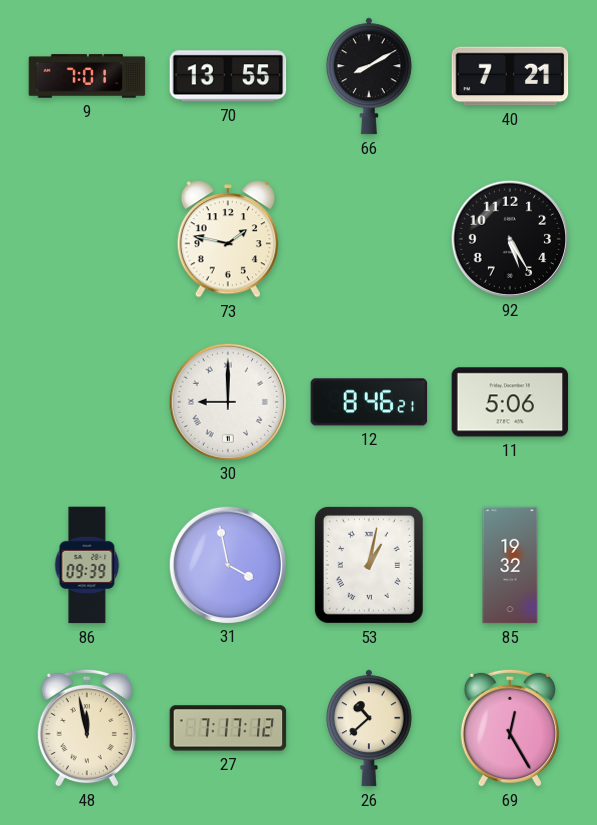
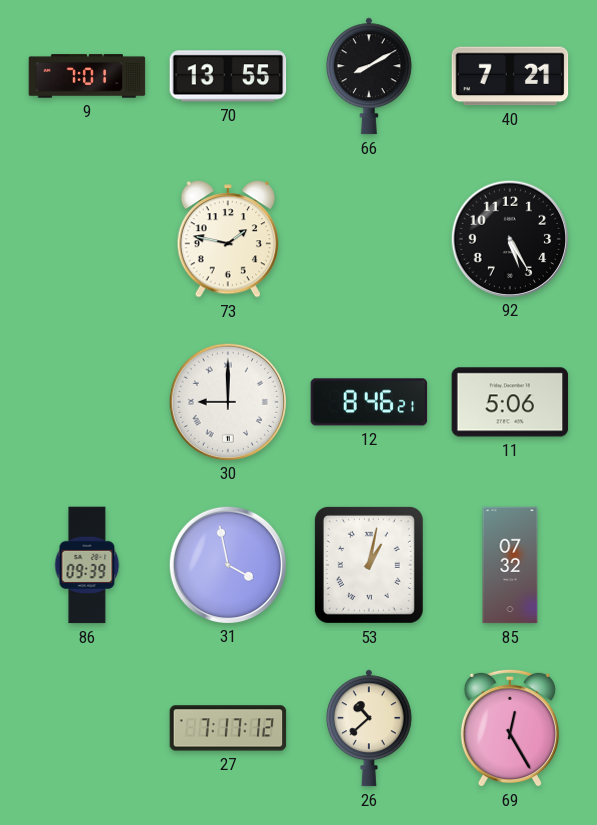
85: 19:32 -> 07:32 (510, 565)
48: 11:58 -> none (87, 728)
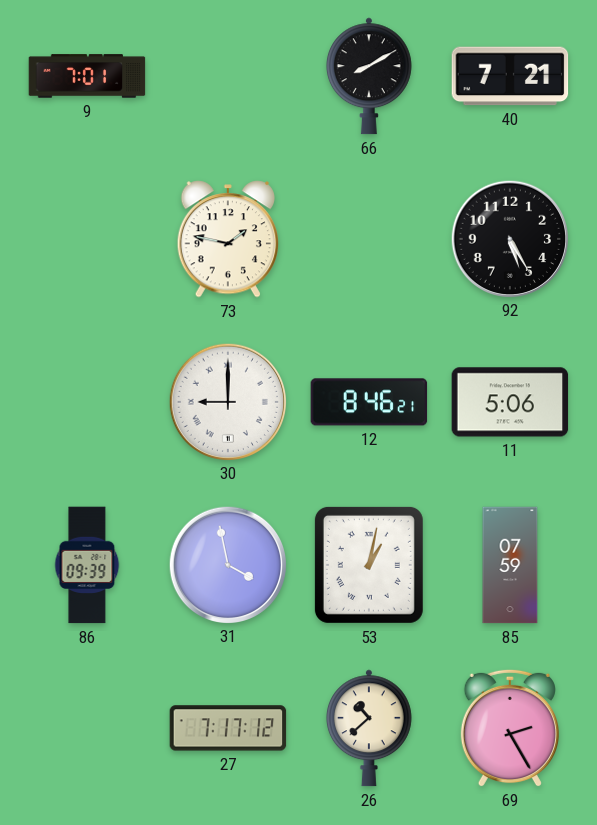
70: 13:55 -> none (228, 76)
85: 07:32 -> 07:59 (510, 565)
69: 12:25 -> 2:25 (510, 728)
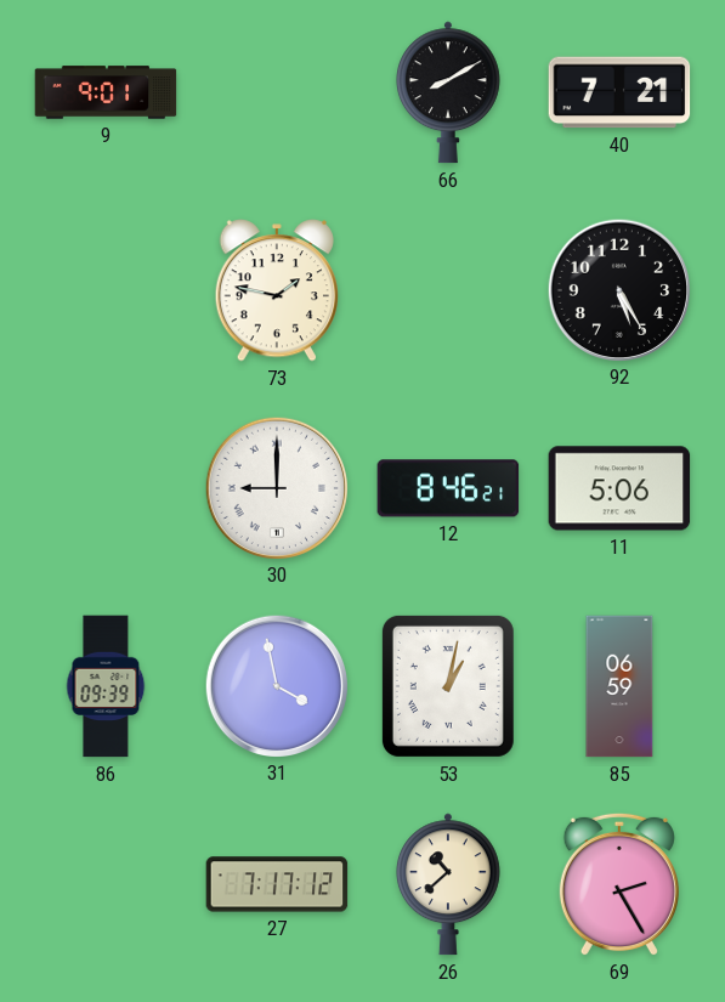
9: 7:01 -> 9:01 (106, 92)
85: 07:59 -> 06:59 (619, 686)
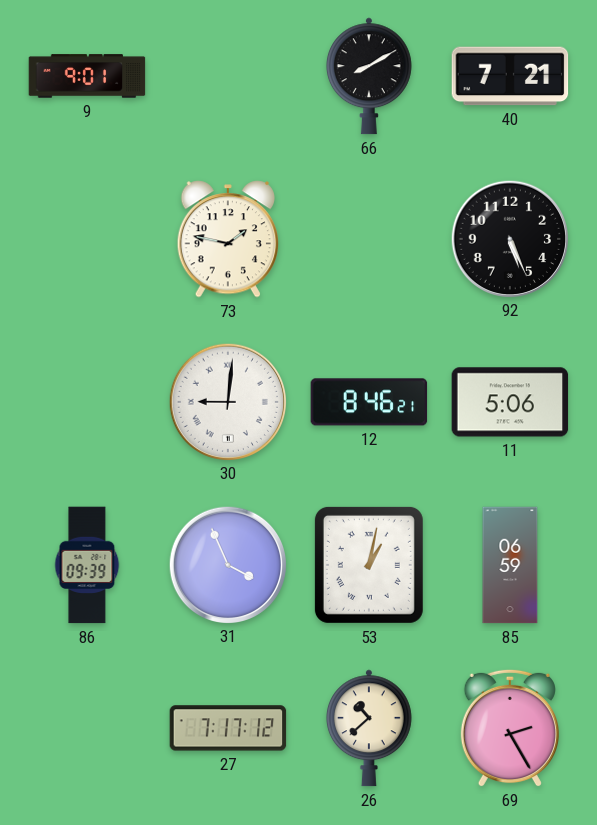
92: 5:25 -> 5:26 (509, 238)
30: 9:00 -> 9:01 (227, 401)
31: 3:58 -> 3:56 (227, 564)
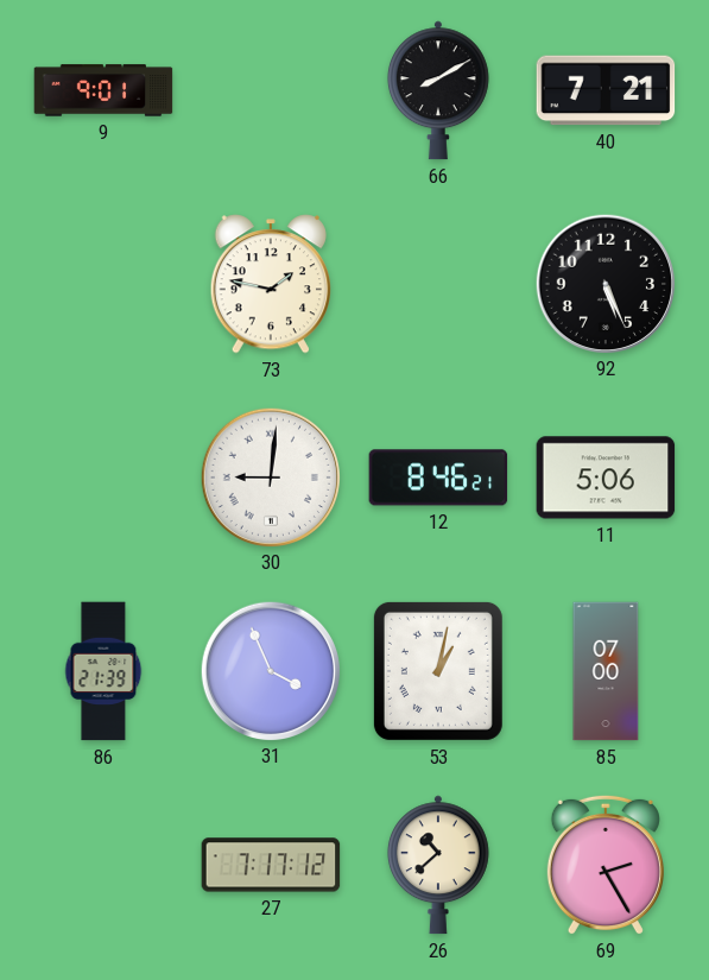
86: 09:39 -> 21:39 (103, 671)
85: 06:59 -> 07:00 (606, 671)
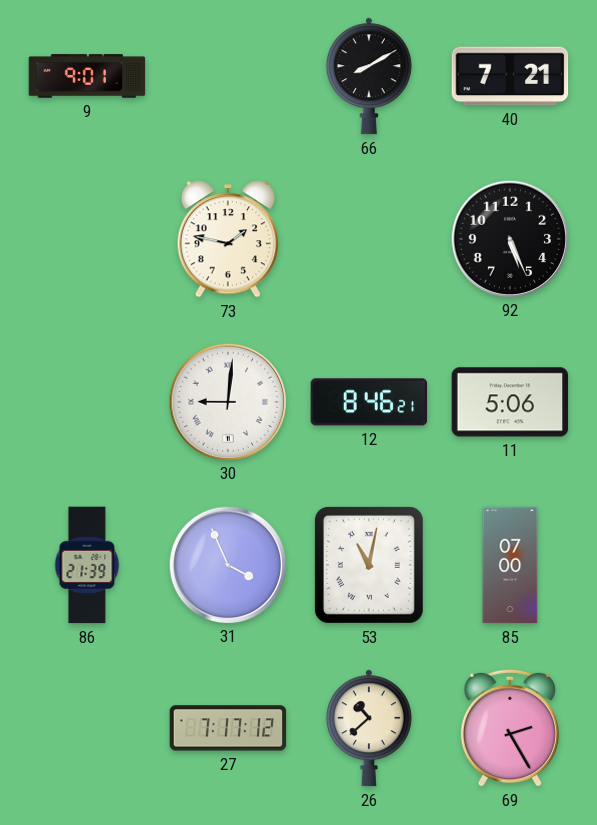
53: 1:02 -> 11:02 (369, 565)
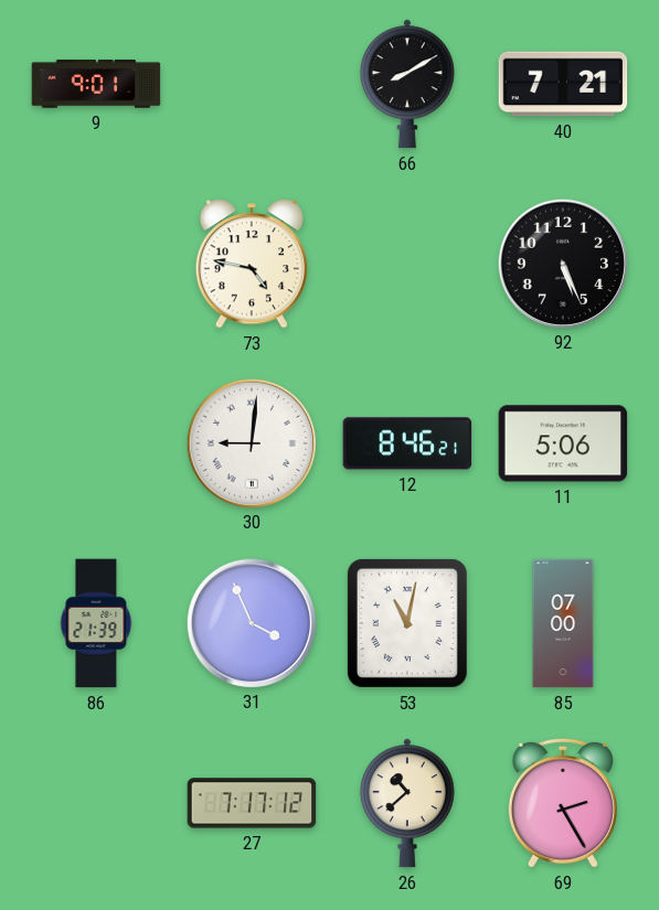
73: 1:47 -> 4:47 (251, 264)
